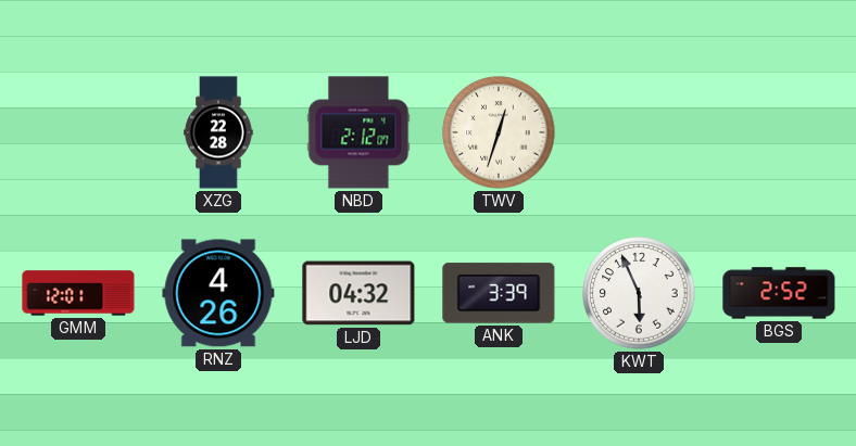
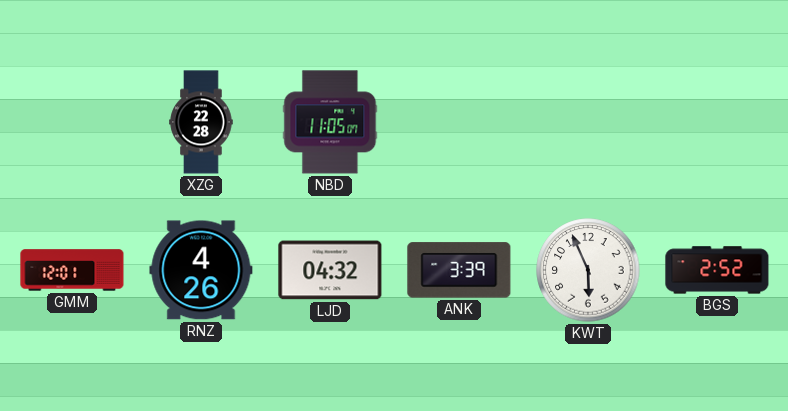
NBD: 2:12 -> 11:05 (330, 122)
TWV: 12:33 -> none (499, 132)
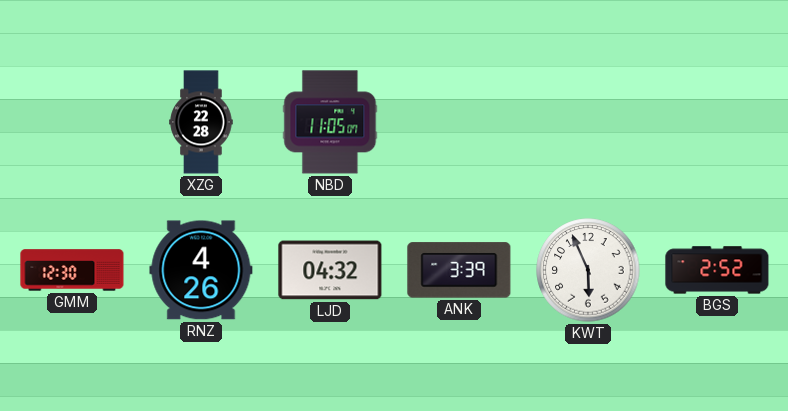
GMM: 12:01 -> 12:30 (72, 270)
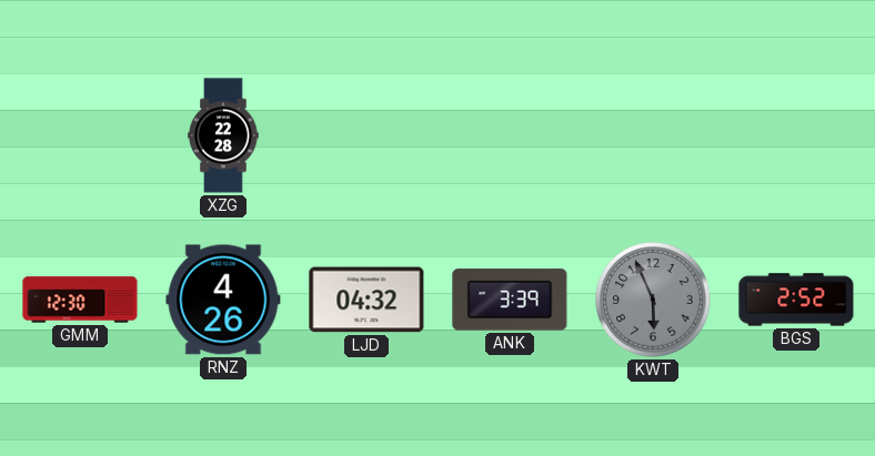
NBD: 11:05 -> none (330, 122)
KWT dial: white -> grey (653, 300)
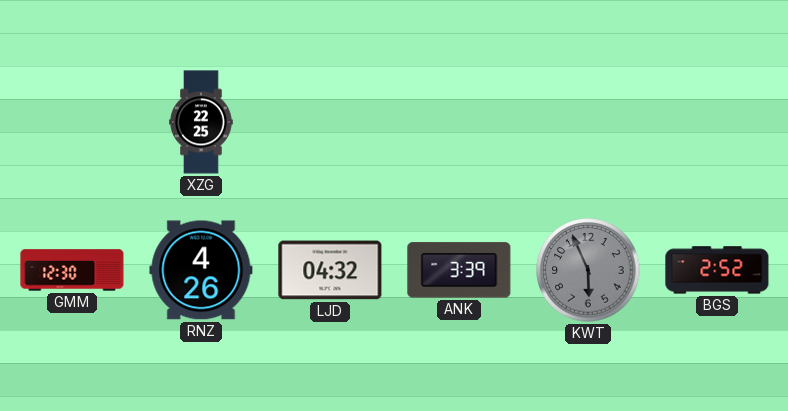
XZG: 22:28 -> 22:25 (201, 122)
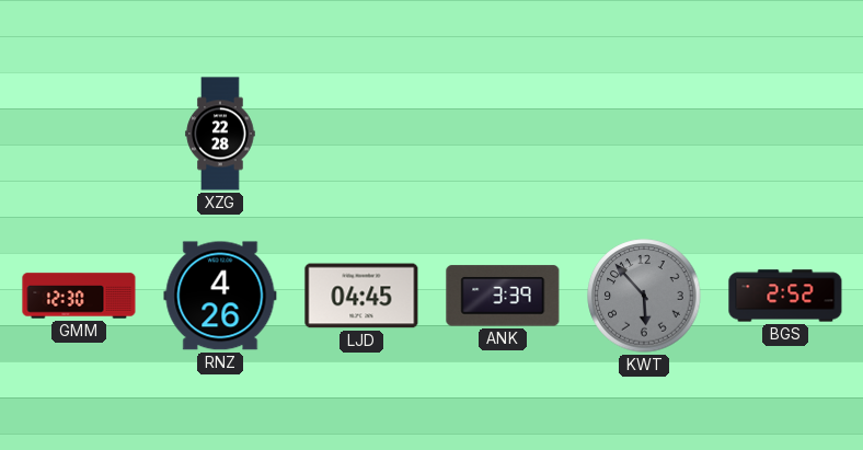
XZG: 22:25 -> 22:28 (220, 134)
LJD: 04:32 -> 04:45 (361, 296)
KWT: 5:56 -> 5:53 (644, 296)
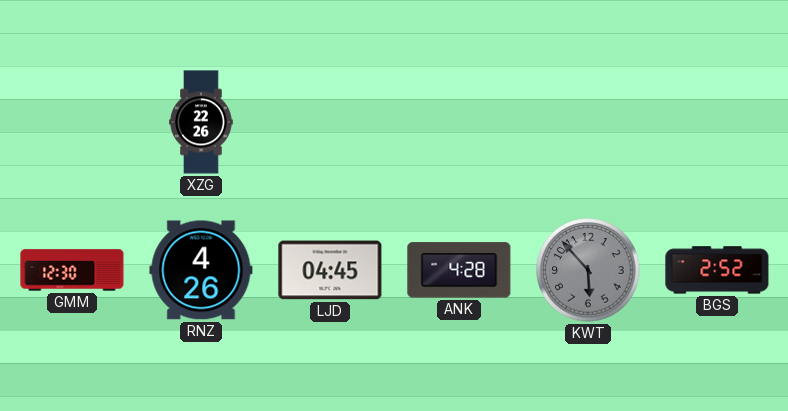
XZG: 22:28 -> 22:26 (201, 122)
ANK: 3:39 -> 4:28 (459, 270)
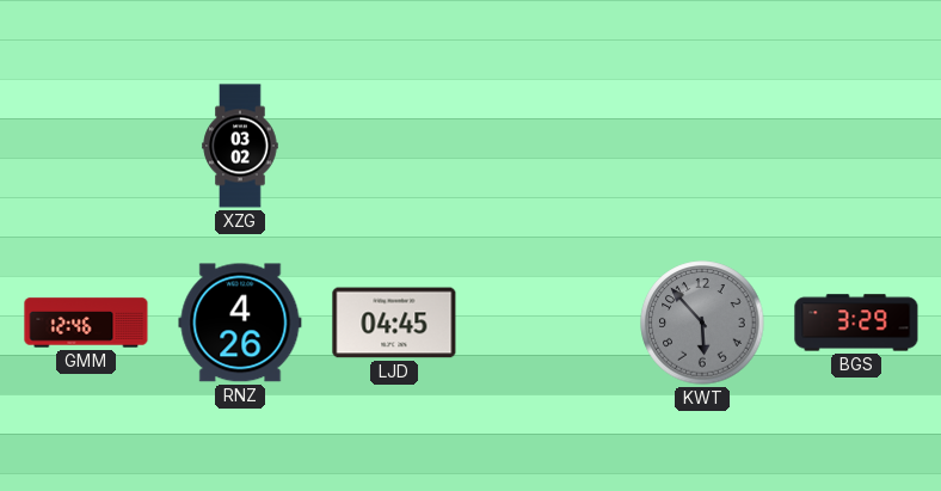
XZG: 22:26 -> 03:02 (240, 146)
GMM: 12:30 -> 12:46 (86, 323)
ANK: 4:28 -> none (459, 270)
BGS: 2:52 -> 3:29 (856, 323)
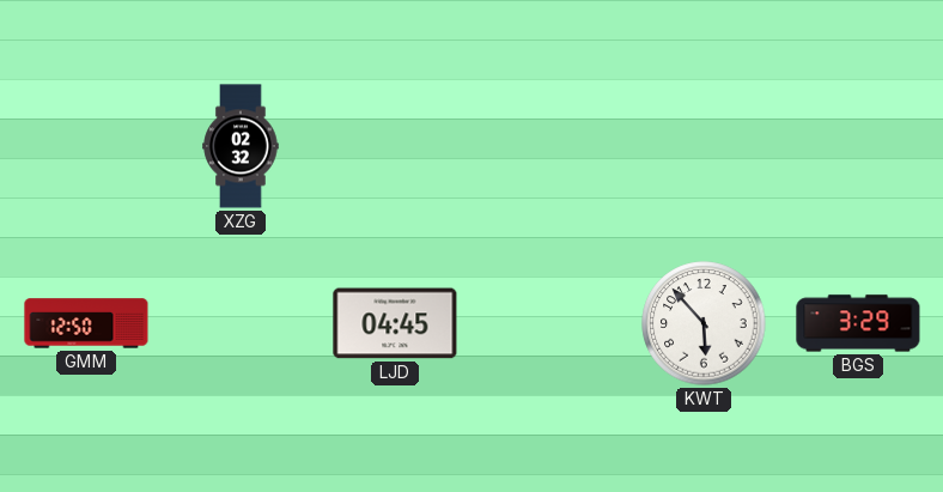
XZG: 03:02 -> 02:32 (241, 146)
GMM: 12:46 -> 12:50 (86, 323)
RNZ: 4:26 -> none (240, 323)
KWT dial: grey -> white (704, 323)
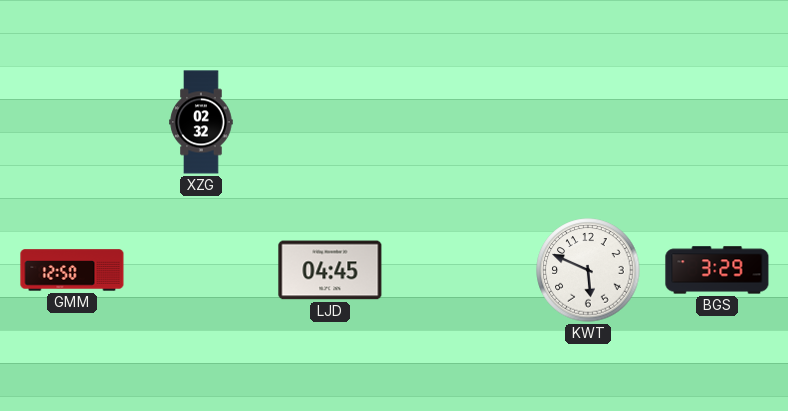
KWT: 5:53 -> 5:49 (588, 270)
